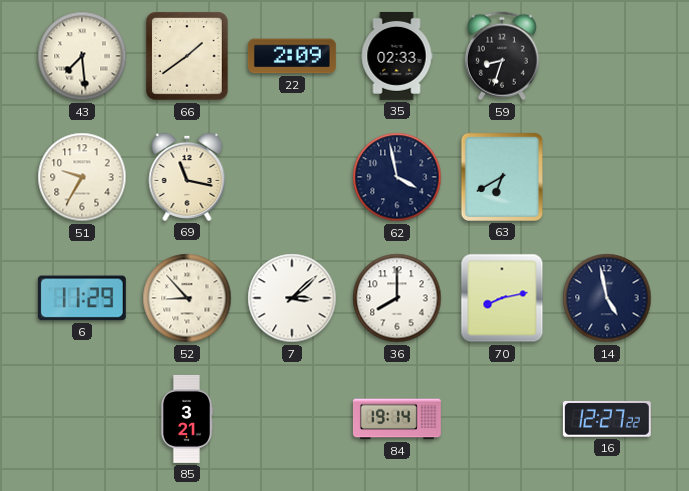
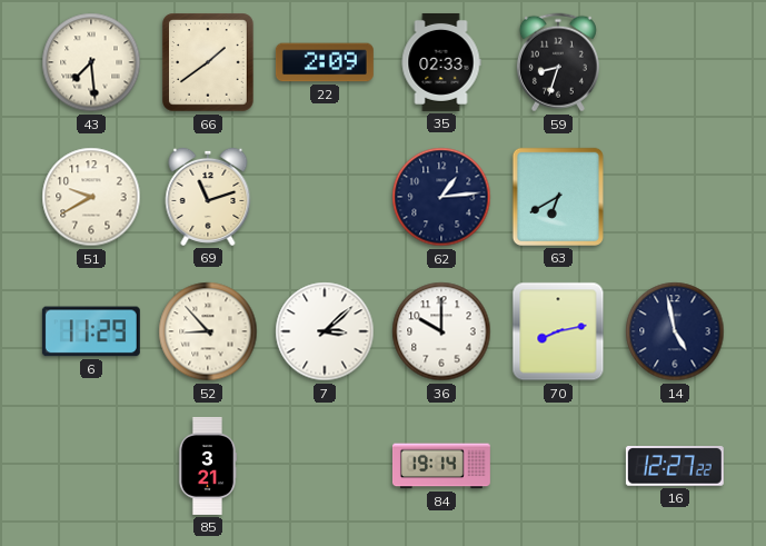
51: 9:35 -> 9:40 (91, 197)
69: 11:17 -> 11:12 (208, 197)
62: 3:58 -> 1:14 (441, 197)
36: 8:00 -> 10:00 (441, 331)
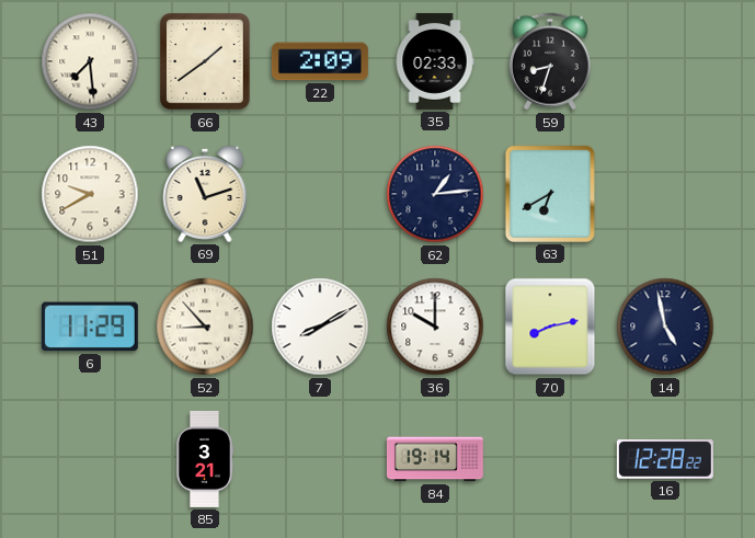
7: 3:08 -> 8:10 (320, 327)
16: 12:27 -> 12:28 (665, 460)
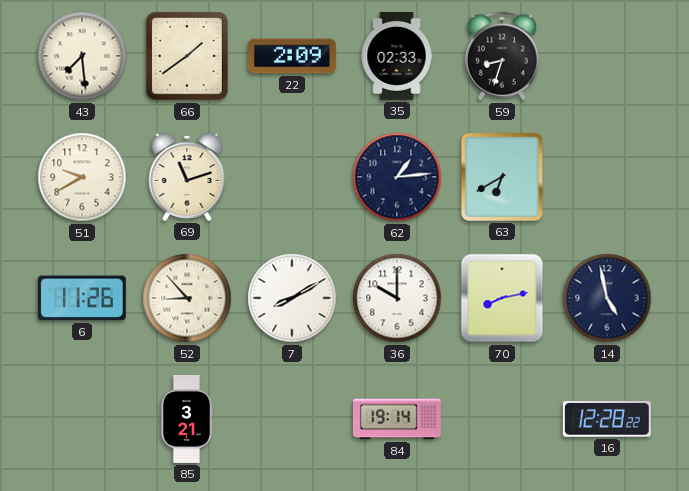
6: 11:29 -> 11:26 (82, 298)
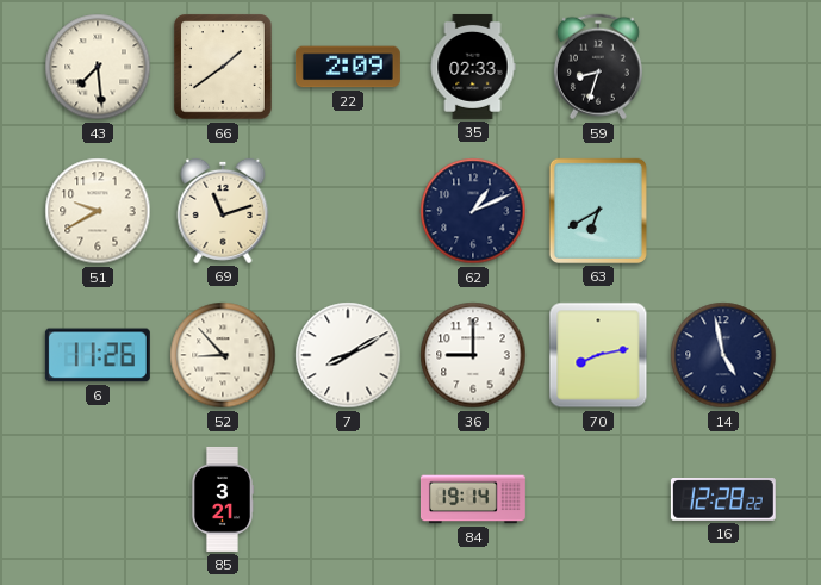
62: 1:14 -> 1:11 (473, 211)
36: 10:00 -> 9:00 (473, 355)
